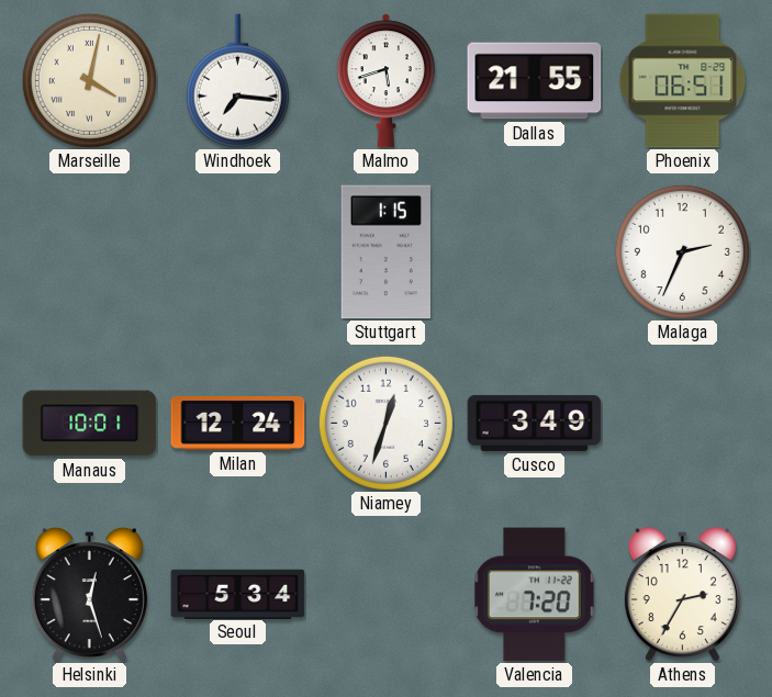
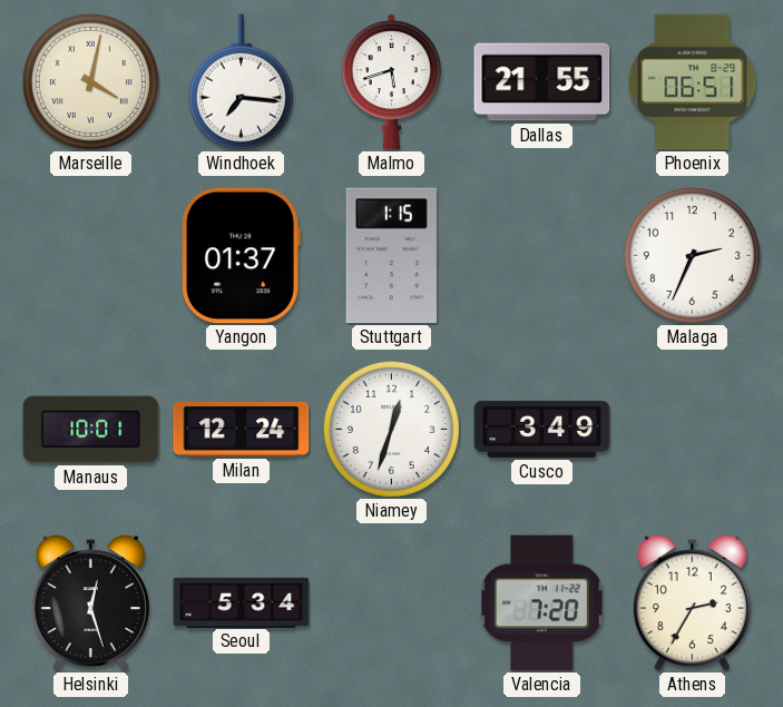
Yangon: none -> 01:37 (241, 256)
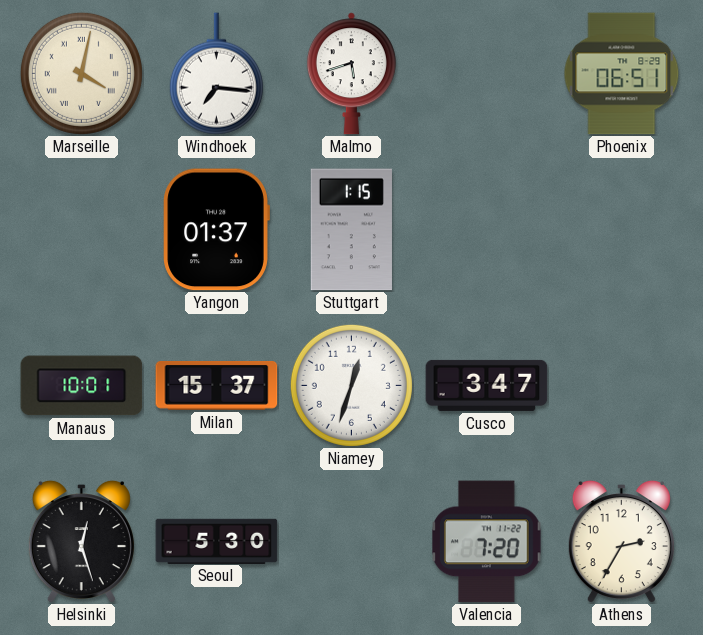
Dallas: 21:55 -> none (542, 82)
Malaga: 2:34 -> none (692, 255)
Milan: 12:24 -> 15:37 (217, 386)
Cusco: 3:49 -> 3:47 (487, 385)
Seoul: 5:34 -> 5:30 (217, 541)
